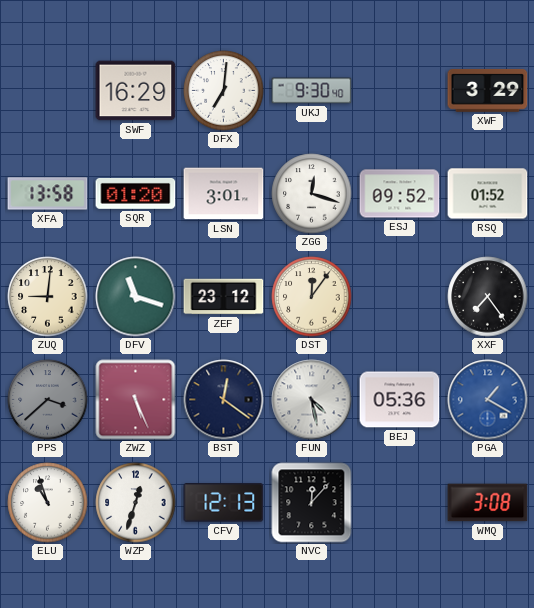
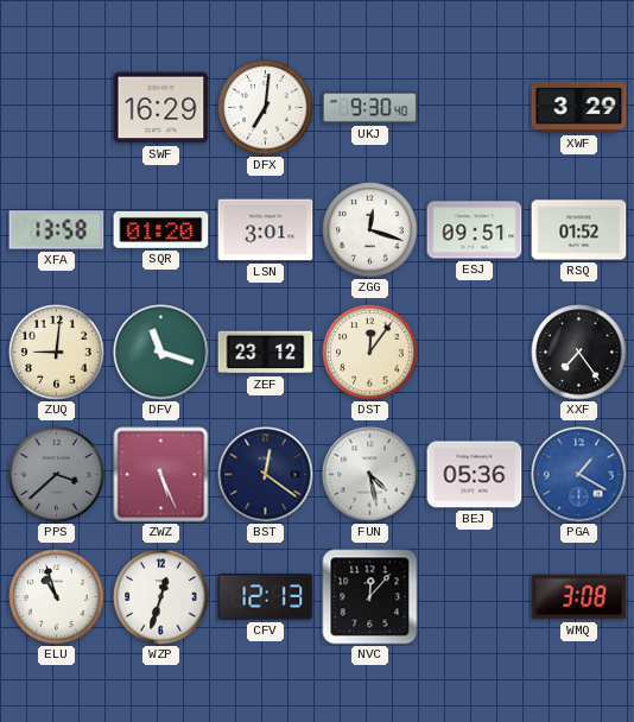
ESJ: 09:52 -> 09:51 (475, 230)
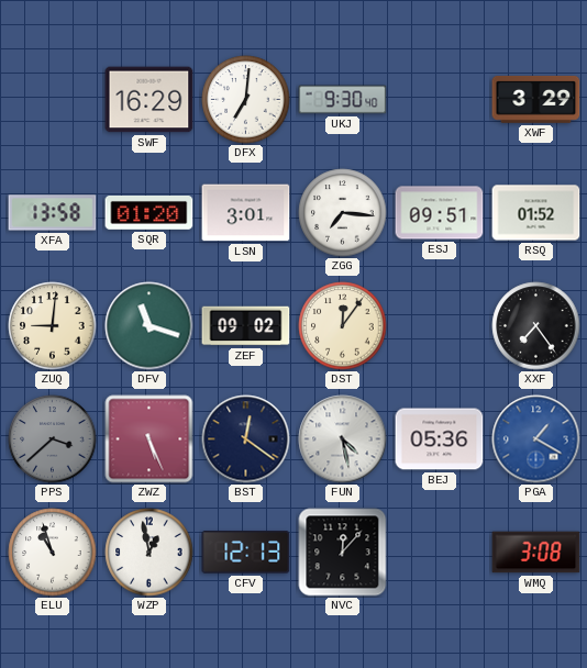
ZGG: 12:18 -> 7:16 (343, 213)
ZEF: 23:12 -> 09:02 (246, 326)
WZP: 12:33 -> 12:58 (149, 553)
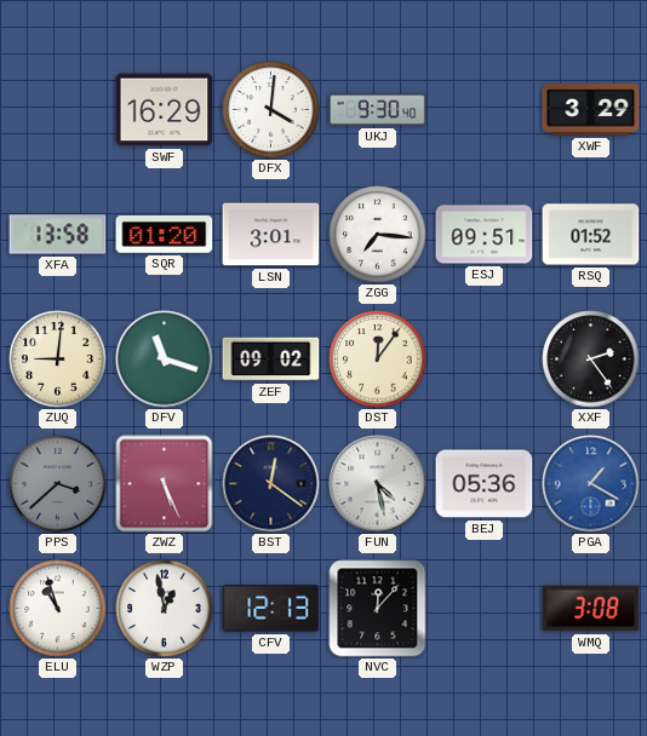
DFX: 7:01 -> 4:01 (271, 110)
XXF: 7:24 -> 2:24 (591, 360)
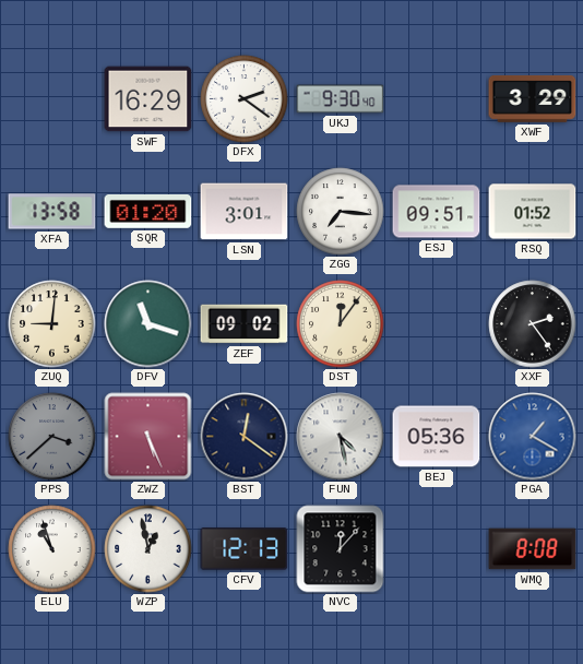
DFX: 4:01 -> 2:21 (245, 99)
WMQ: 3:08 -> 8:08 (533, 549)
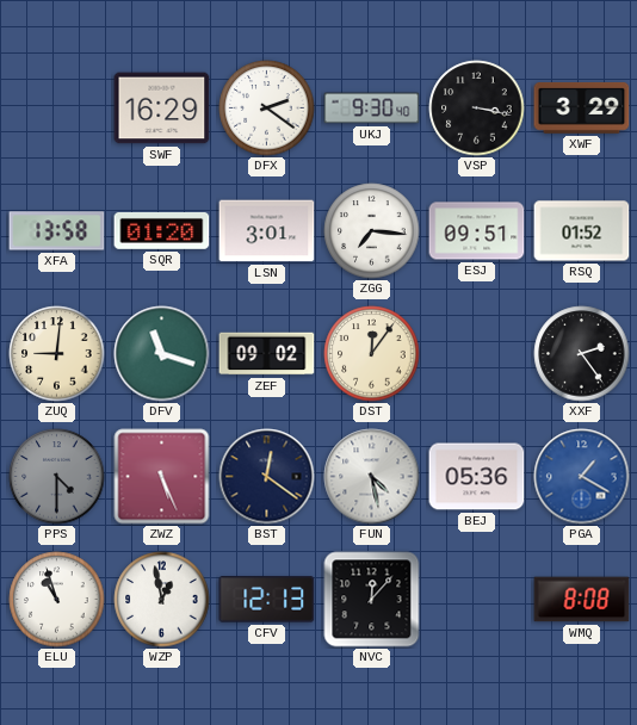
VSP: none -> 3:17 (477, 109)
PPS: 3:38 -> 4:30 (57, 477)
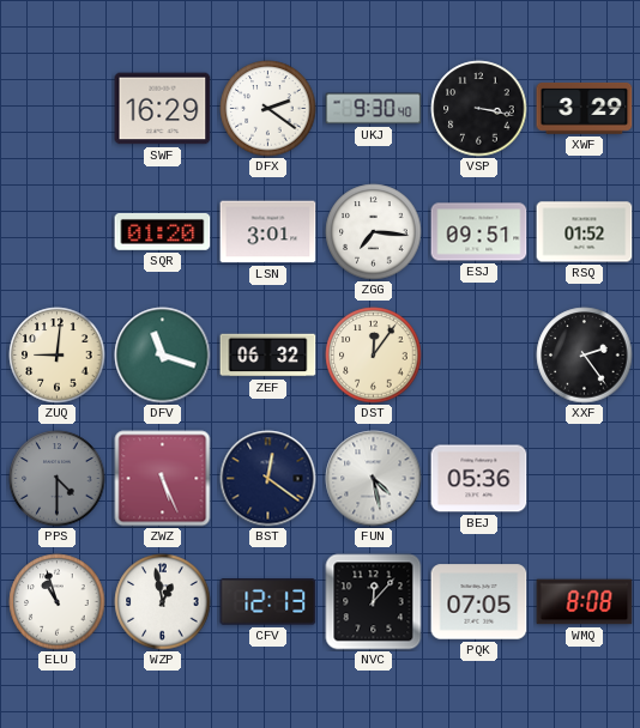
XFA: 13:58 -> none (57, 231)
ZEF: 09:02 -> 06:32 (268, 356)
PGA: 1:20 -> none (582, 477)
PQK: none -> 07:05 (479, 602)
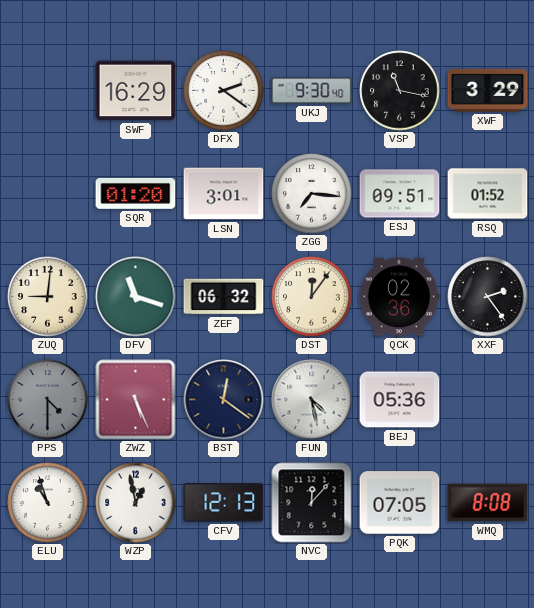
VSP: 3:17 -> 11:17 (400, 91)
QCK: none -> 02:36 (399, 297)
